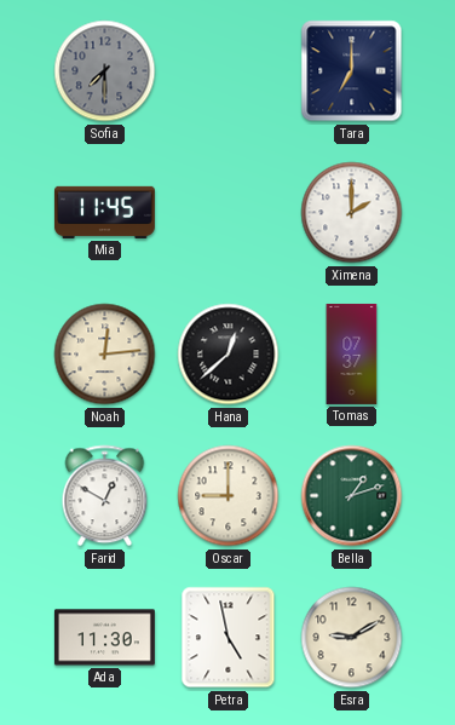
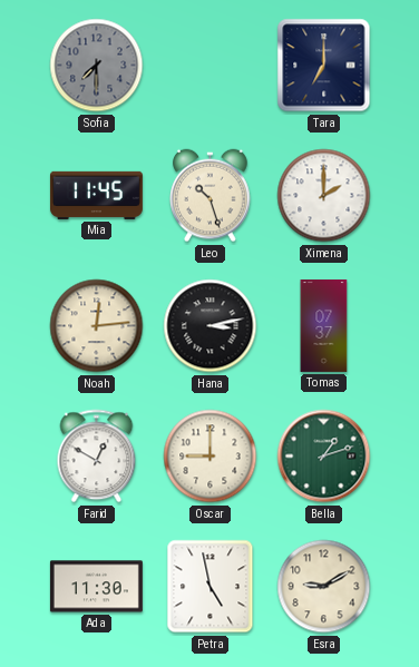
Leo: none -> 10:27 (211, 196)
Hana: 12:38 -> 3:13 (211, 326)
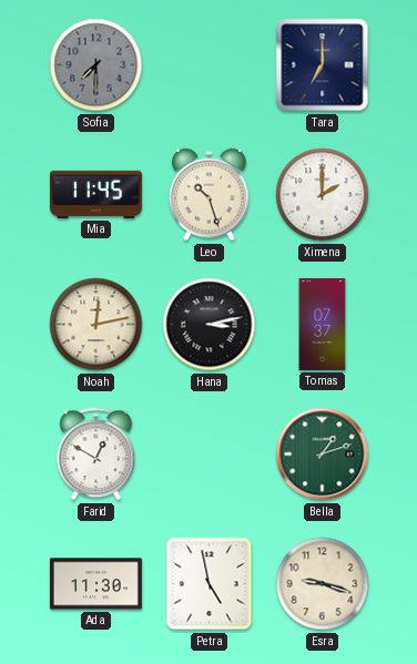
Noah: 12:14 -> 12:13 (96, 325)
Oscar: 9:00 -> none (211, 457)
Esra: 9:10 -> 9:18 (323, 584)
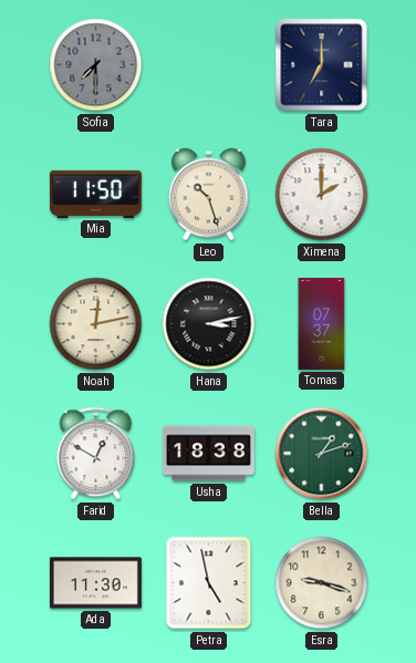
Mia: 11:45 -> 11:50 (95, 194)
Usha: none -> 18:38 (208, 454)
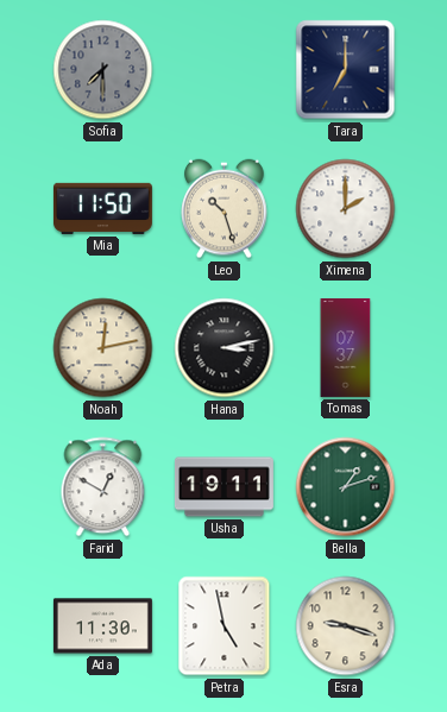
Usha: 18:38 -> 19:11 (223, 487)
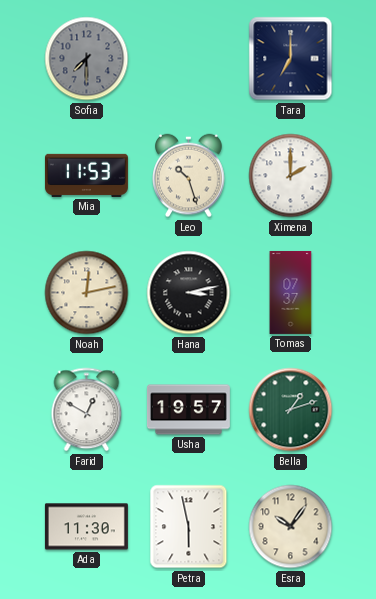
Mia: 11:50 -> 11:53 (86, 175)
Usha: 19:11 -> 19:57 (188, 410)
Petra: 4:58 -> 5:58 (189, 527)
Esra: 9:18 -> 10:06 (291, 527)
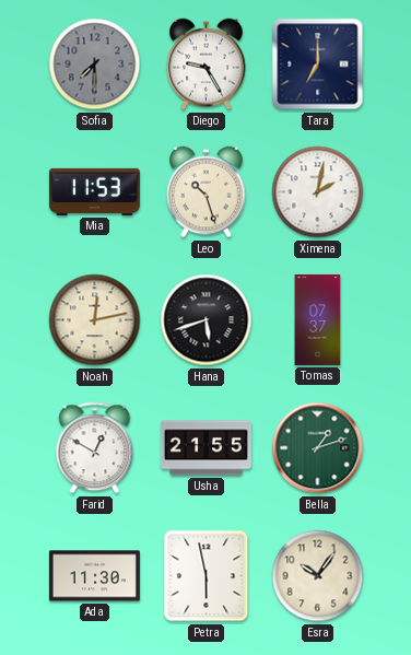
Diego: none -> 9:25 (207, 65)
Ximena: 2:00 -> 2:02 (318, 192)
Hana: 3:13 -> 5:42 (207, 320)
Usha: 19:57 -> 21:55 (205, 448)
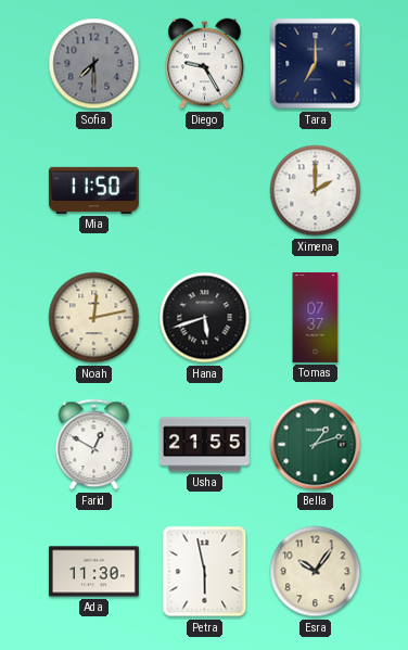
Mia: 11:53 -> 11:50 (93, 190)
Leo: 10:27 -> none (207, 192)
Ximena: 2:02 -> 2:00 (316, 191)
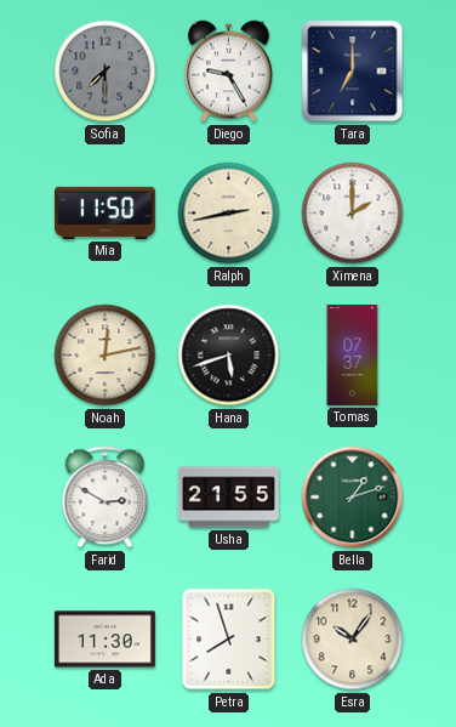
Ralph: none -> 2:43 (229, 214)
Farid: 12:50 -> 2:50 (106, 498)
Petra: 5:58 -> 7:57 (229, 640)
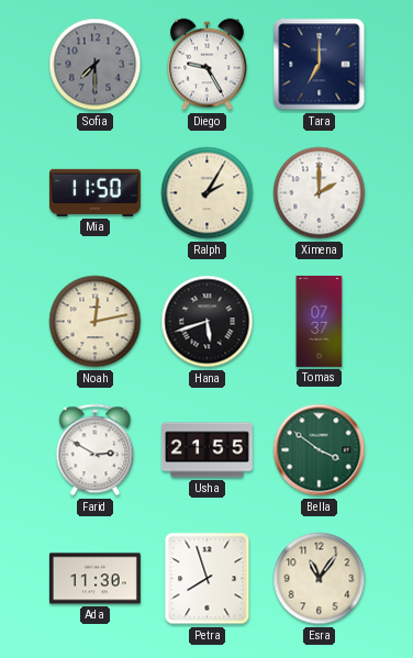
Ralph: 2:43 -> 2:05 (208, 193)
Bella: 1:12 -> 3:51 (320, 450)
Esra: 10:06 -> 11:06 (320, 579)
